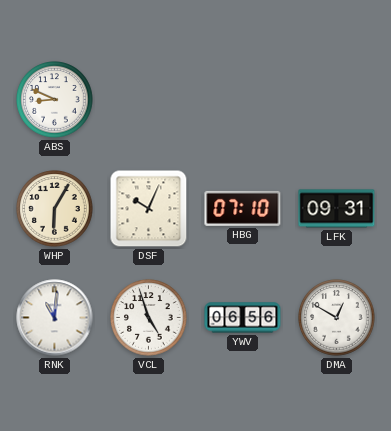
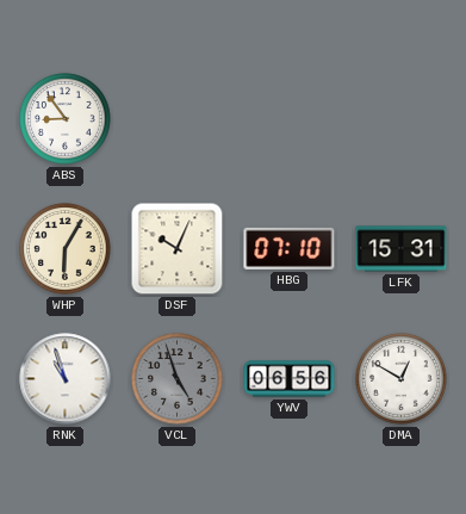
ABS: 8:49 -> 8:54 (66, 119)
LFK: 09:31 -> 15:31 (402, 249)
RNK: 11:01 -> 10:57 (66, 379)
VCL dial: white -> grey (178, 379)
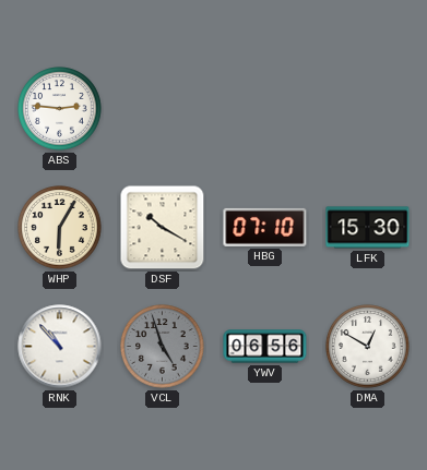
ABS: 8:54 -> 2:46 (60, 109)
DSF: 10:04 -> 10:20 (163, 228)
LFK: 15:31 -> 15:30 (368, 228)
RNK: 10:57 -> 10:53 (60, 347)
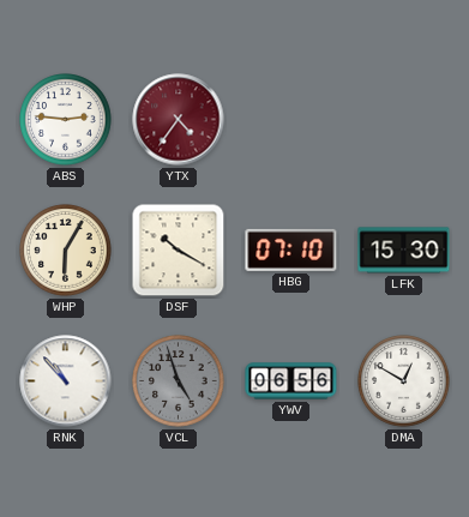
YTX: none -> 4:36 (179, 120)
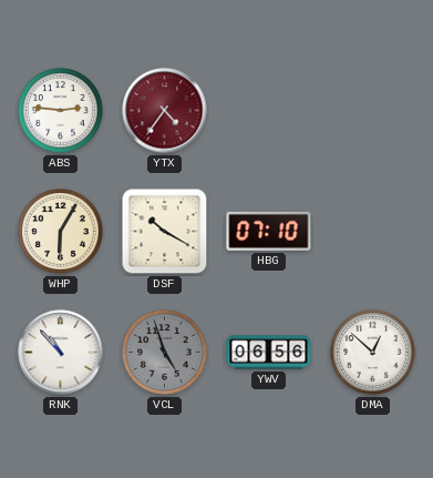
LFK: 15:30 -> none (404, 251)
DMA: 12:50 -> 12:52 (373, 353)
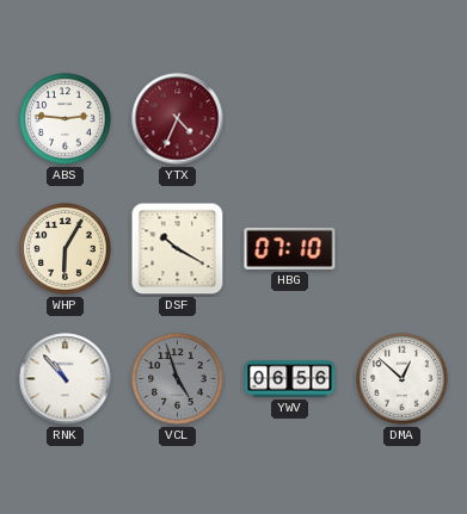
YTX: 4:36 -> 4:34 (178, 119)
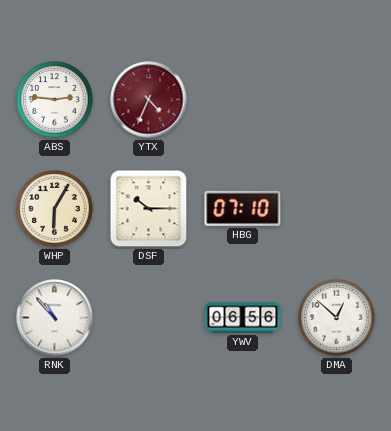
DSF: 10:20 -> 10:15 (149, 209)
VCL: 4:57 -> none (178, 379)
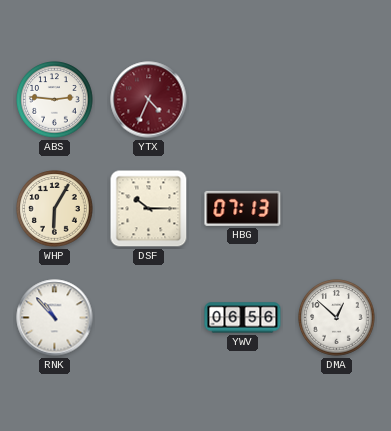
HBG: 07:10 -> 07:13 (243, 208)
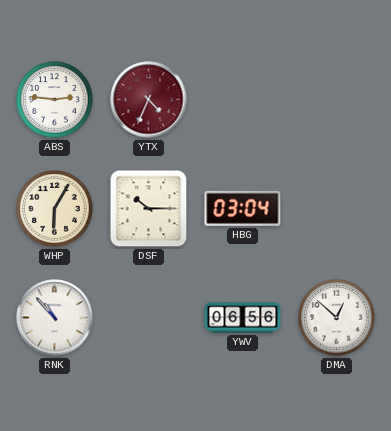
HBG: 07:13 -> 03:04 (243, 208)
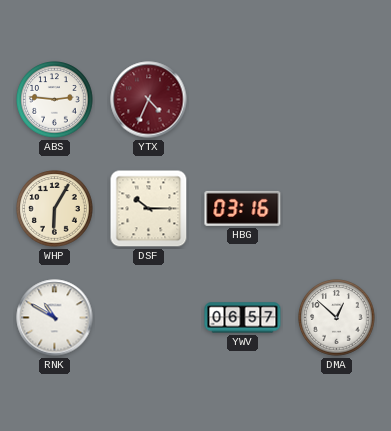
HBG: 03:04 -> 03:16 (243, 208)
RNK: 10:53 -> 10:50 (55, 318)
YWV: 06:56 -> 06:57 (243, 318)
